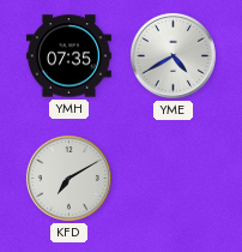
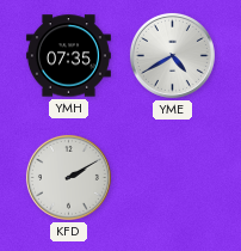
KFD: 7:10 -> 2:10 (68, 177)
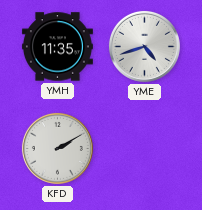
YMH: 07:35 -> 11:35 (57, 47)
YME: 4:40 -> 4:42 (144, 46)
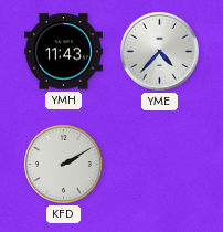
YMH: 11:35 -> 11:43 (63, 52)
YME: 4:42 -> 4:37 (159, 51)
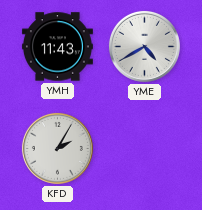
YME: 4:37 -> 4:40 (144, 46)
KFD: 2:10 -> 2:05 (57, 148)
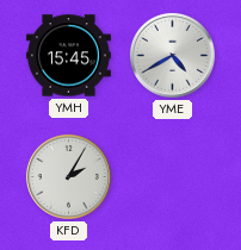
YMH: 11:43 -> 15:45 (68, 56)
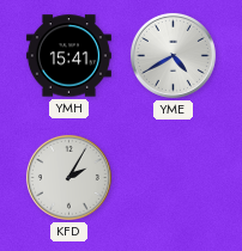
YMH: 15:45 -> 15:41 (68, 56)
